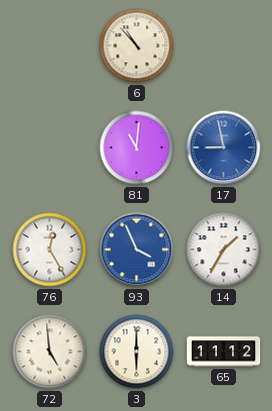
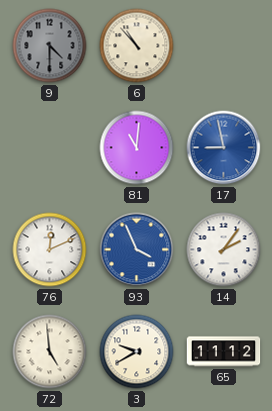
9: none -> 4:30 (50, 46)
76: 12:25 -> 12:11 (50, 250)
14: 1:35 -> 2:06 (224, 250)
3: 6:00 -> 9:40 (137, 352)
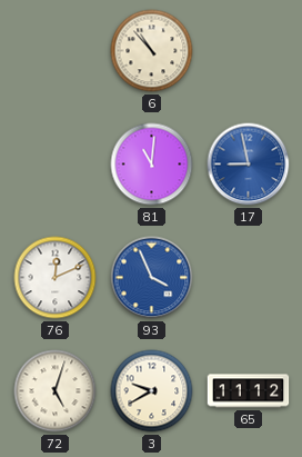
9: 4:30 -> none (50, 46)
14: 2:06 -> none (224, 250)
72: 4:59 -> 5:03 (56, 391)
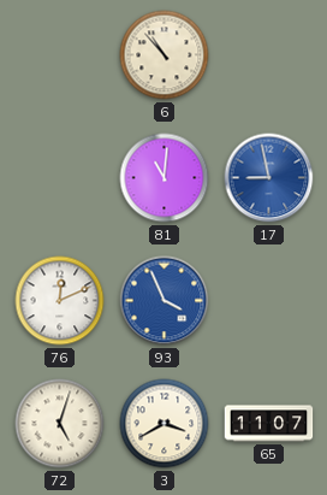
3: 9:40 -> 3:40 (165, 424)
65: 11:12 -> 11:07 (269, 424)
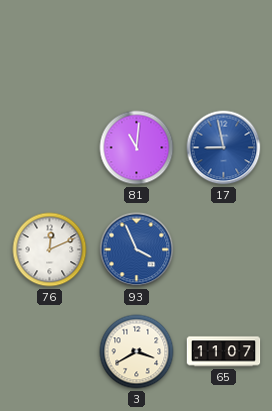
6: 10:53 -> none (165, 55)
72: 5:03 -> none (60, 424)
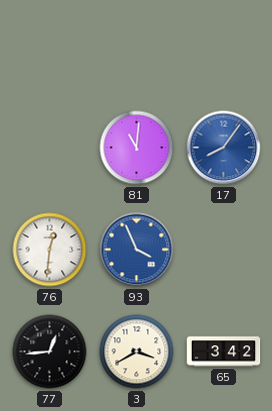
17: 8:58 -> 8:06 (224, 148)
76: 12:11 -> 12:31 (50, 250)
77: none -> 12:44 (50, 352)
65: 11:07 -> 3:42 (224, 352)
